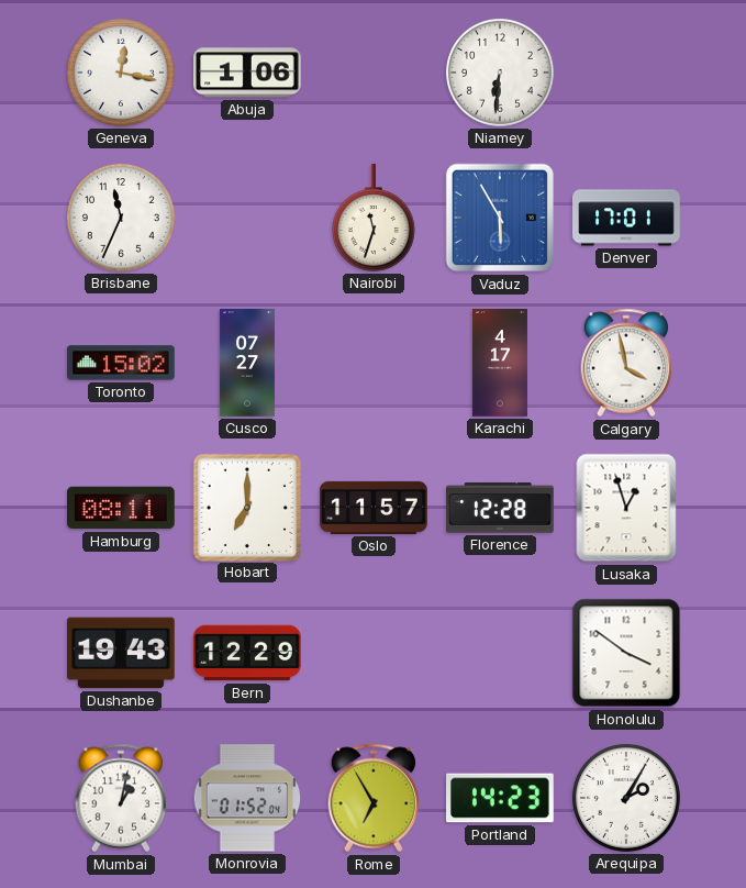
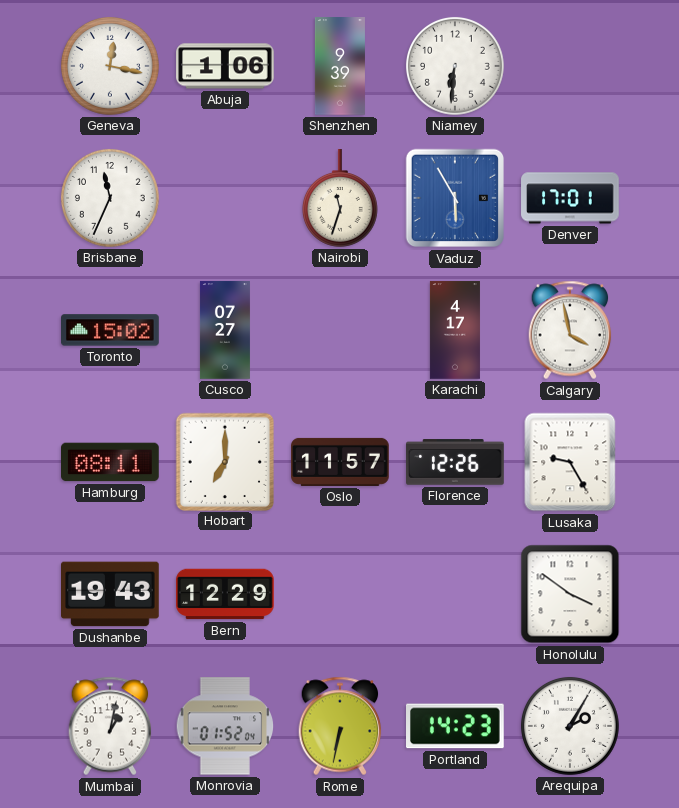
Shenzhen: none -> 9:39 (340, 66)
Florence: 12:28 -> 12:26 (455, 462)
Lusaka: 12:57 -> 9:25 (570, 462)
Rome: 6:55 -> 6:32 (340, 726)
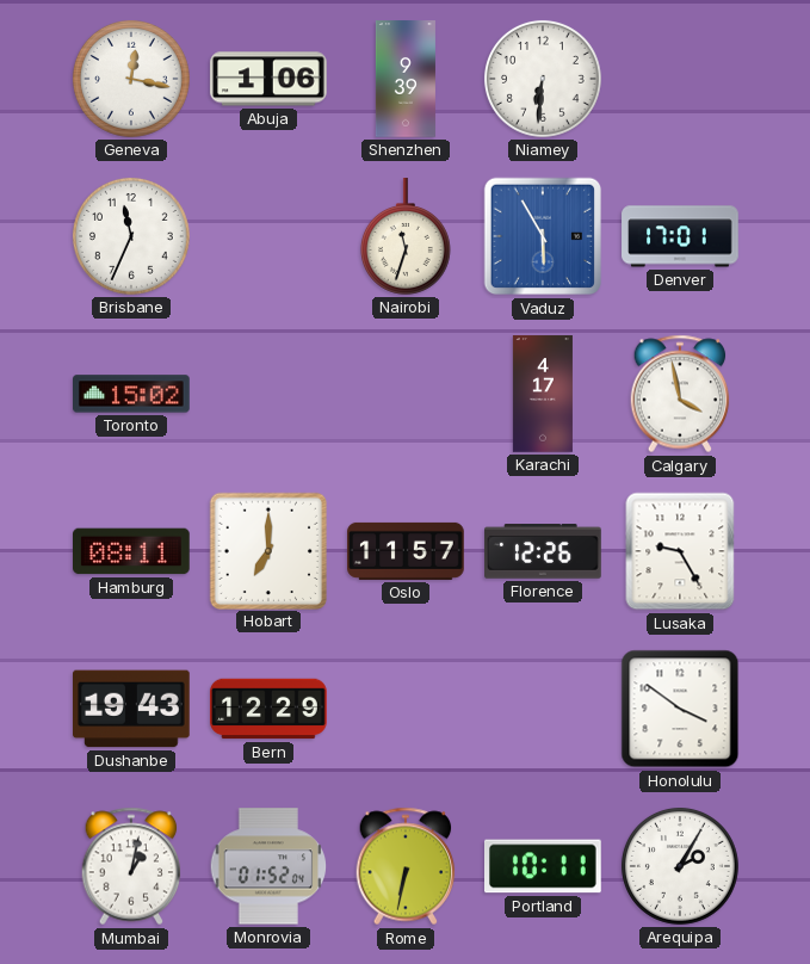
Cusco: 07:27 -> none (225, 330)
Portland: 14:23 -> 10:11 (544, 866)
